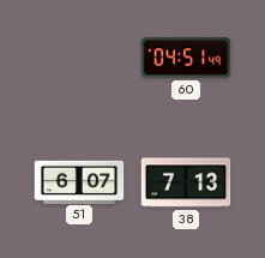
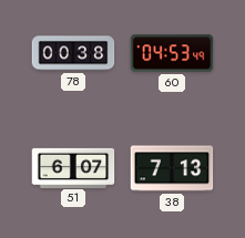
78: none -> 00:38 (73, 53)
60: 04:51 -> 04:53 (172, 53)
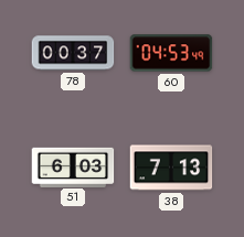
78: 00:38 -> 00:37 (73, 53)
51: 6:07 -> 6:03 (73, 166)
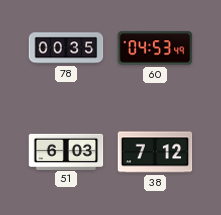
78: 00:37 -> 00:35 (66, 48)
38: 7:13 -> 7:12 (155, 152)
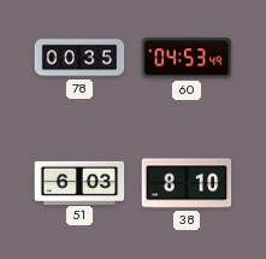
38: 7:12 -> 8:10 (187, 183)
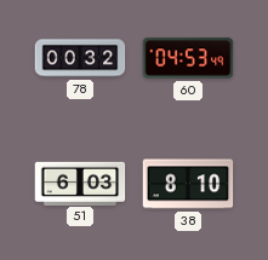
78: 00:35 -> 00:32 (80, 58)
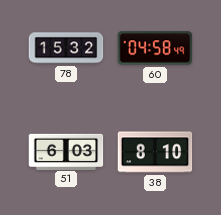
78: 00:32 -> 15:32 (66, 48)
60: 04:53 -> 04:58 (155, 48)
